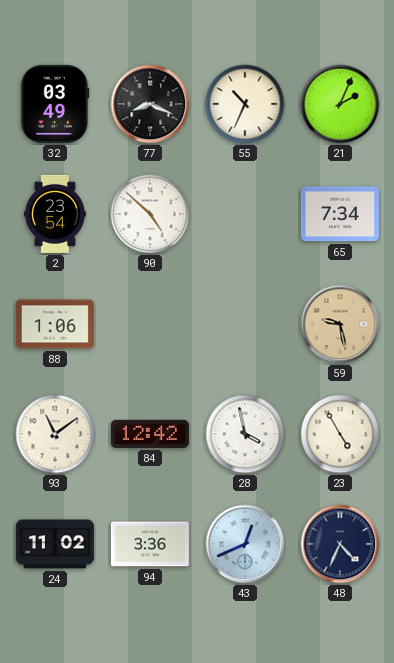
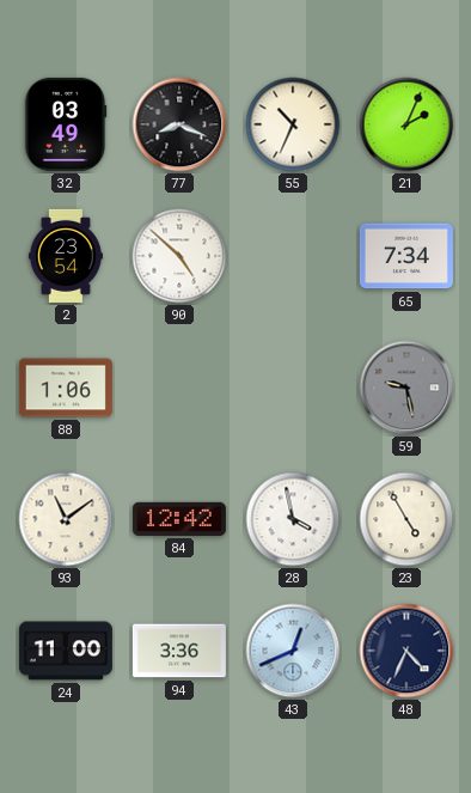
59 dial: champagne -> grey (406, 388)
24: 11:02 -> 11:00 (66, 651)
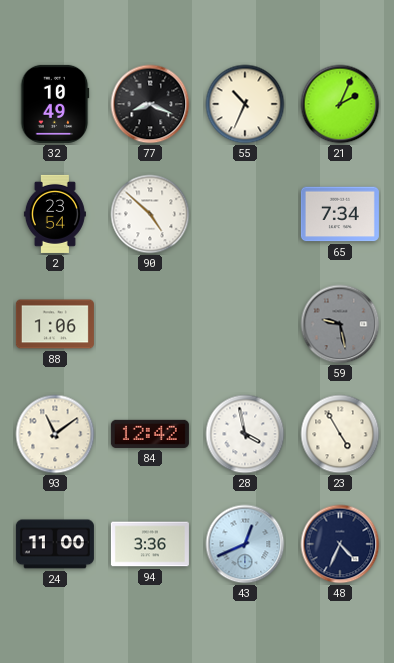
32: 03:49 -> 10:49 (55, 104)
